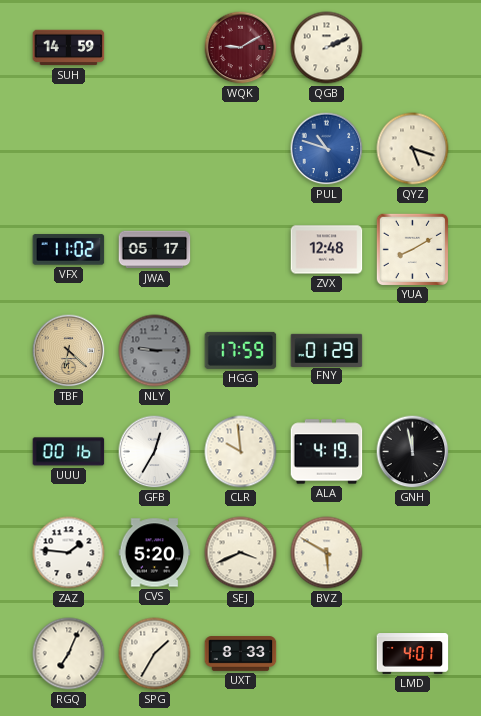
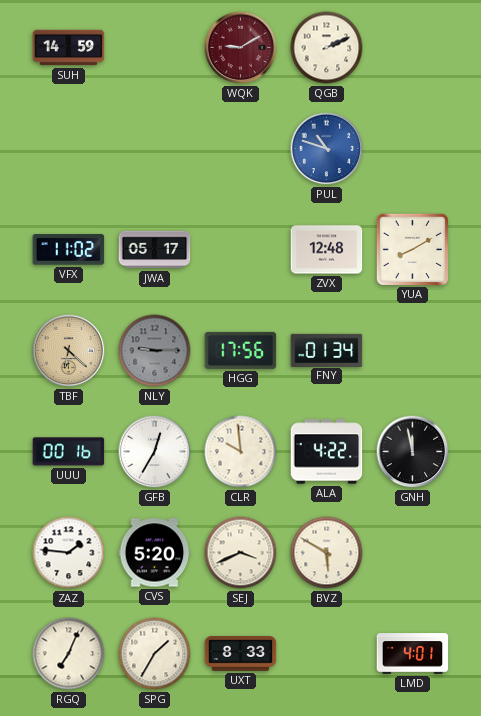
QYZ: 5:18 -> none (413, 149)
HGG: 17:59 -> 17:56 (241, 350)
FNY: 01:29 -> 01:34 (327, 350)
ALA: 4:19 -> 4:22 (327, 452)
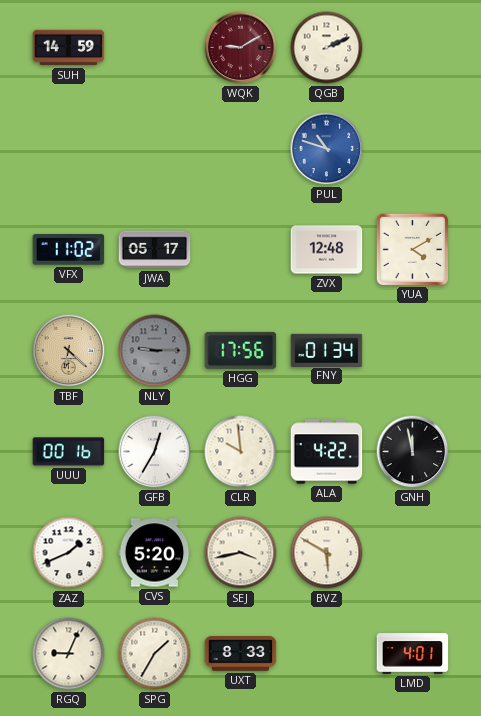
YUA: 8:10 -> 4:10 (412, 249)
ZAZ: 1:46 -> 1:41 (69, 553)
SEJ: 3:41 -> 3:43 (241, 553)
RGQ: 7:04 -> 9:04 (69, 654)
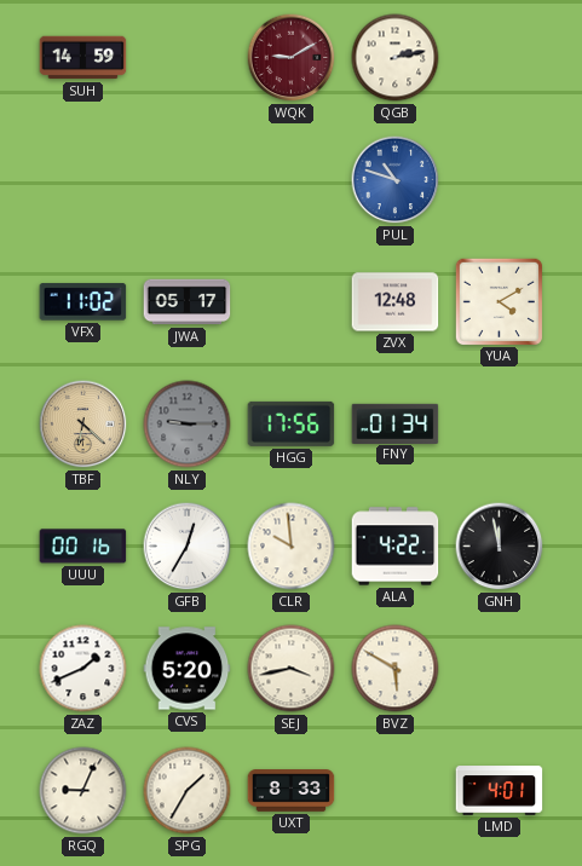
QGB: 2:11 -> 2:13 (396, 58)
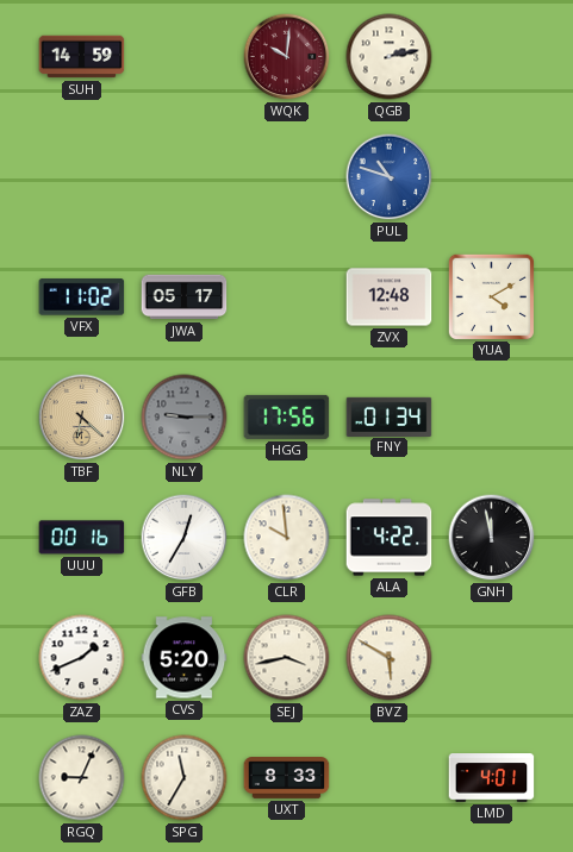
WQK: 9:10 -> 10:01 (287, 57)
SPG: 1:35 -> 11:35 (185, 778)
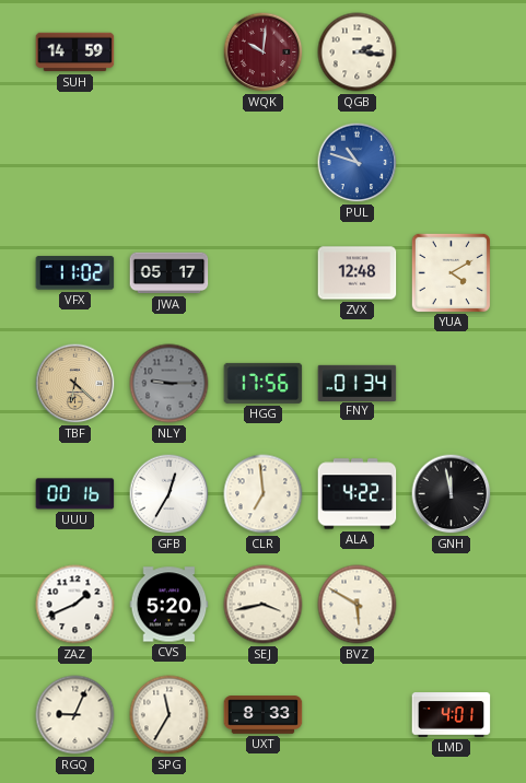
QGB: 2:13 -> 2:16 (358, 52)
CLR: 9:59 -> 6:59 (264, 494)
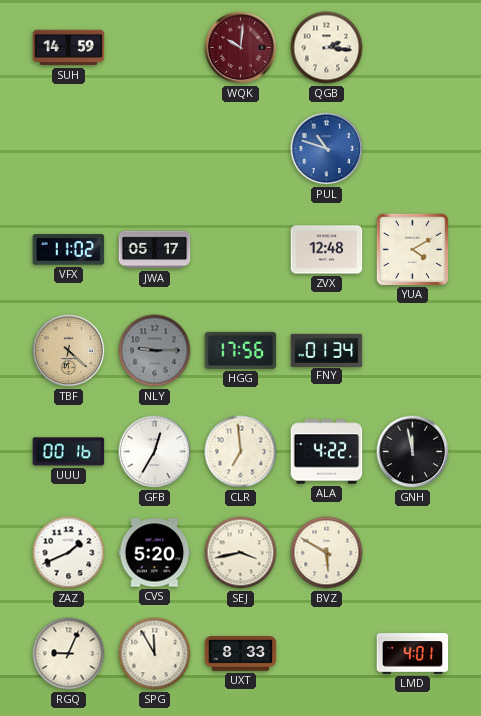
SPG: 11:35 -> 11:55 (155, 654)
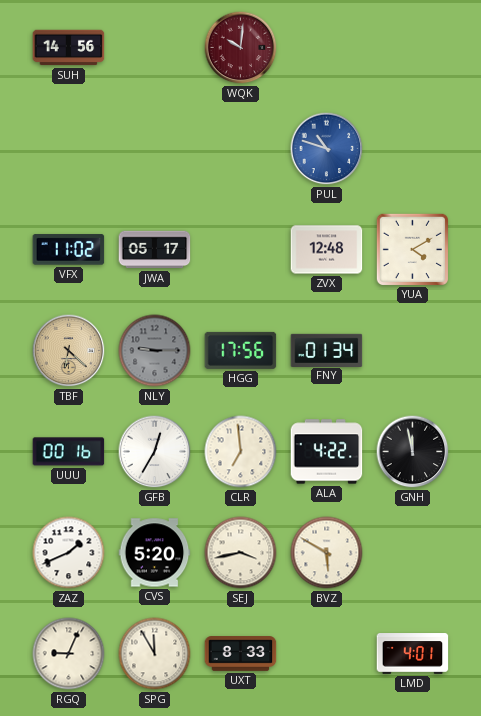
SUH: 14:59 -> 14:56 (69, 48)
QGB: 2:16 -> none (327, 48)
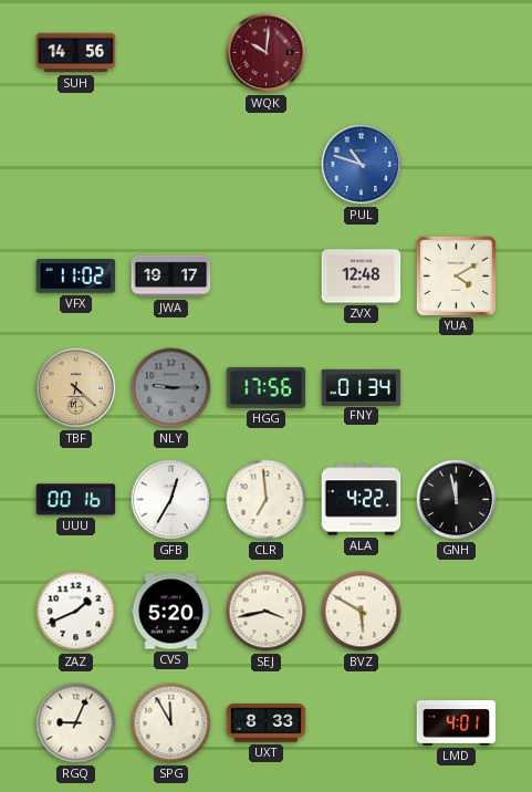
JWA: 05:17 -> 19:17 (171, 277)
